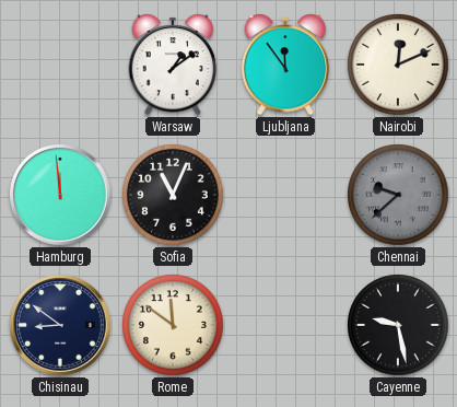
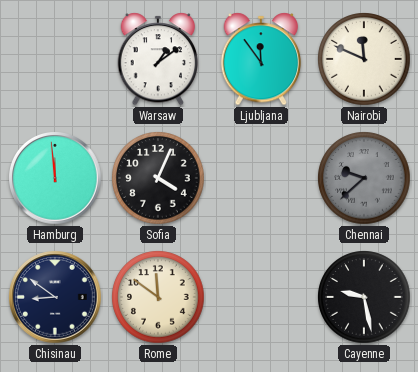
Nairobi: 12:11 -> 11:49 (364, 59)
Sofia: 11:04 -> 4:04 (158, 178)
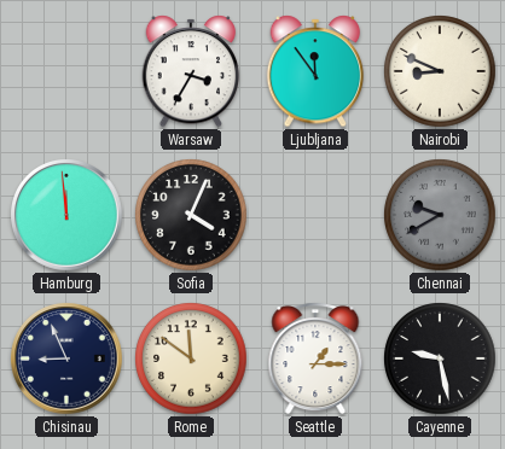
Warsaw: 1:09 -> 3:35 (191, 71)
Nairobi: 11:49 -> 8:49 (440, 71)
Chennai: 9:38 -> 9:40 (440, 215)
Chisinau: 8:51 -> 8:56 (68, 360)
Seattle: none -> 1:15 (315, 358)
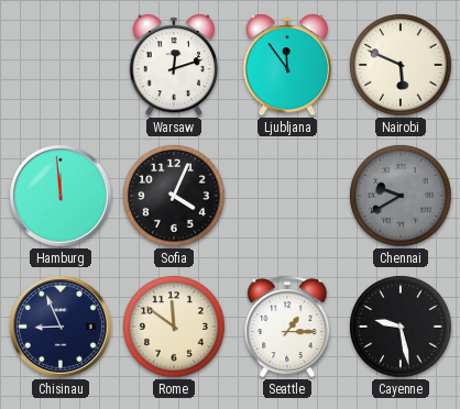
Warsaw: 3:35 -> 12:12 (174, 65)
Nairobi: 8:49 -> 5:49 (401, 65)
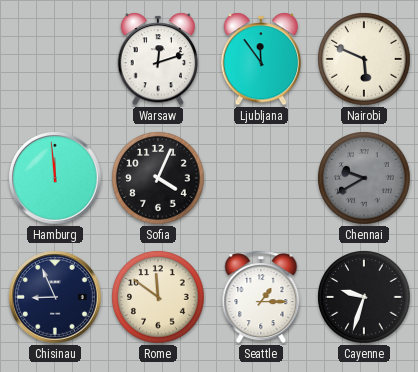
Cayenne: 9:28 -> 9:33 (364, 297)
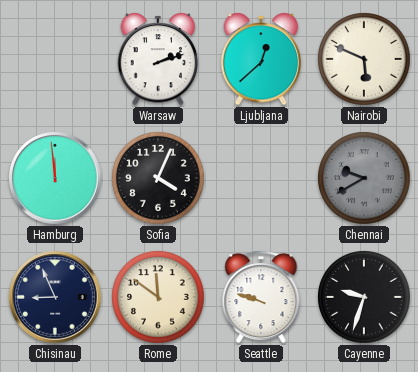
Warsaw: 12:12 -> 2:12 (158, 59)
Ljubljana: 11:54 -> 12:38 (261, 59)
Seattle: 1:15 -> 9:48 (261, 297)
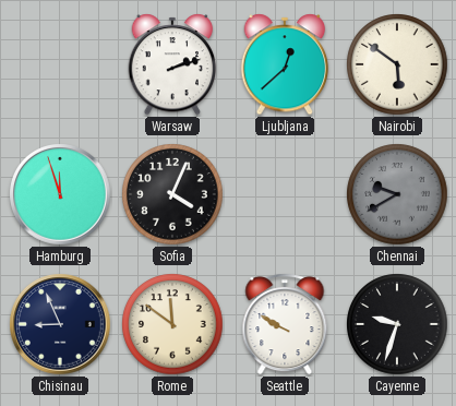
Nairobi: 5:49 -> 5:51 (397, 64)
Hamburg: 11:59 -> 11:57 (61, 195)
Seattle: 9:48 -> 9:50 (285, 324)
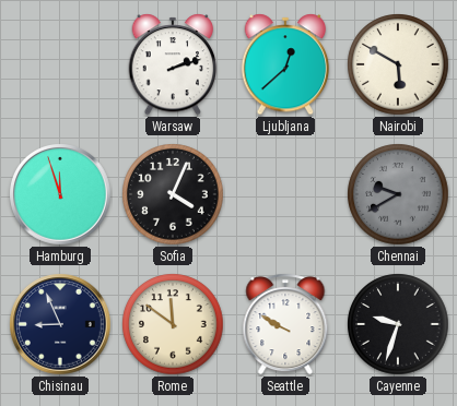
Nairobi: 5:51 -> 5:50 (398, 64)
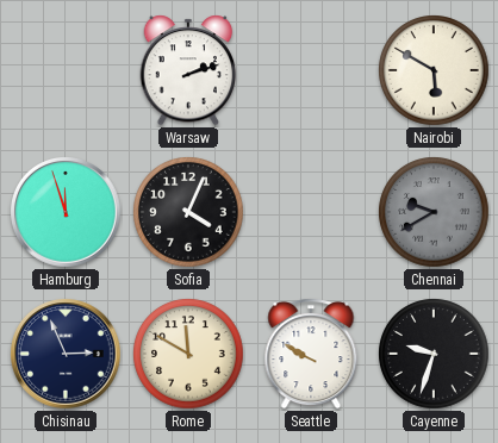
Ljubljana: 12:38 -> none (285, 64)
Chisinau: 8:56 -> 2:56 (67, 355)
Rome: 11:51 -> 11:50 (188, 354)
